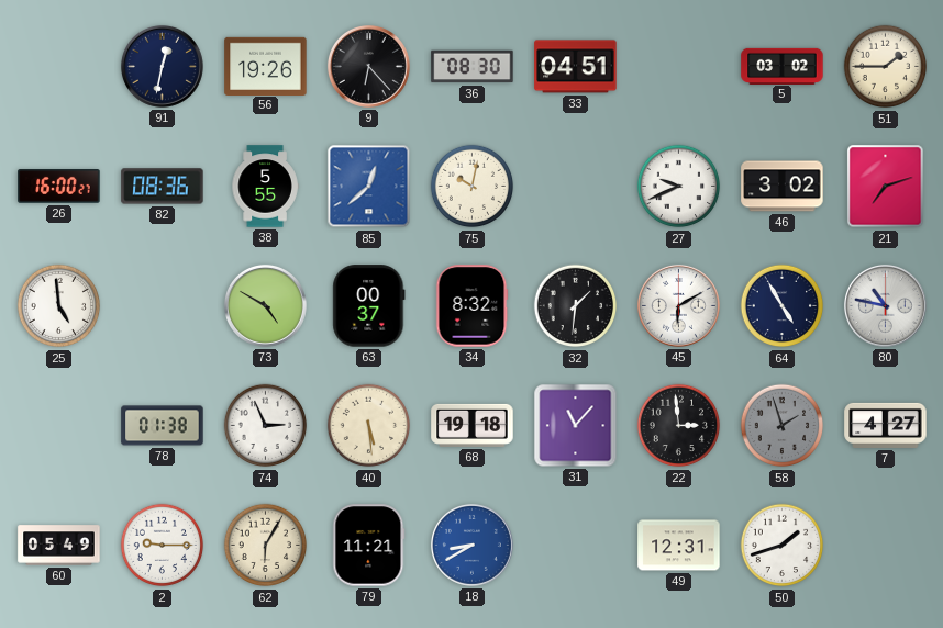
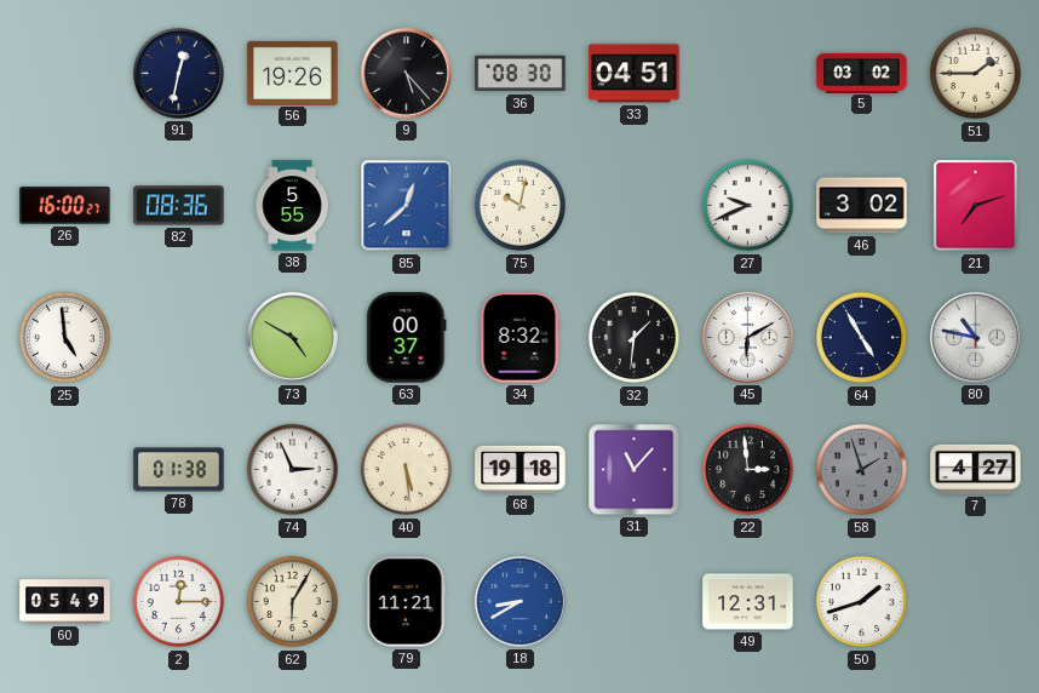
9: 6:23 -> 5:23 (406, 73)
2: 9:15 -> 12:15 (179, 602)
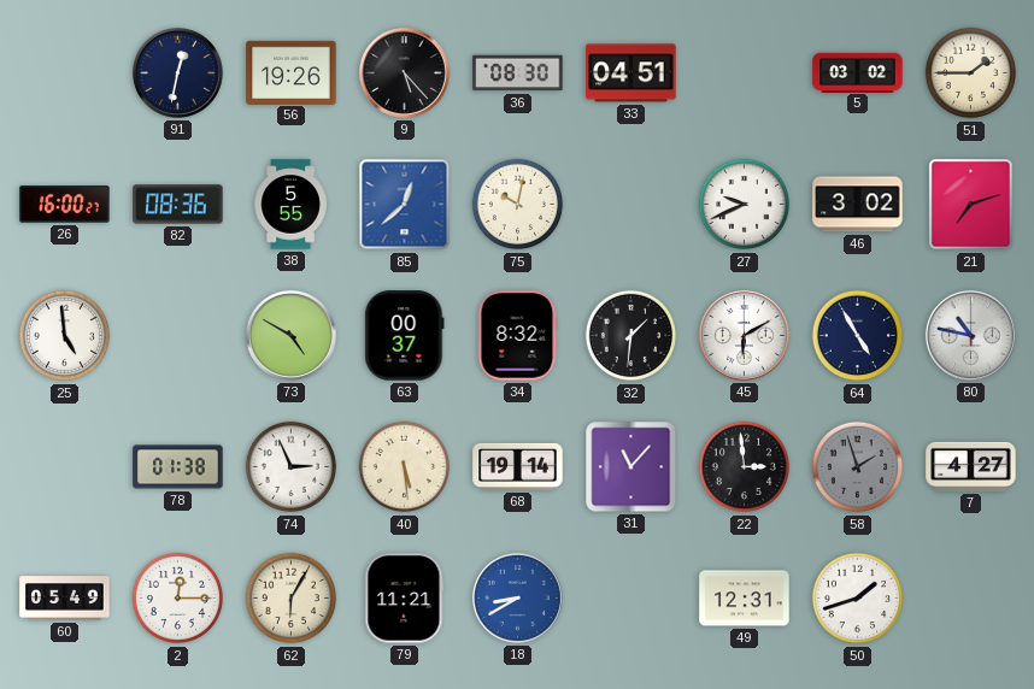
68: 19:18 -> 19:14 (518, 466)
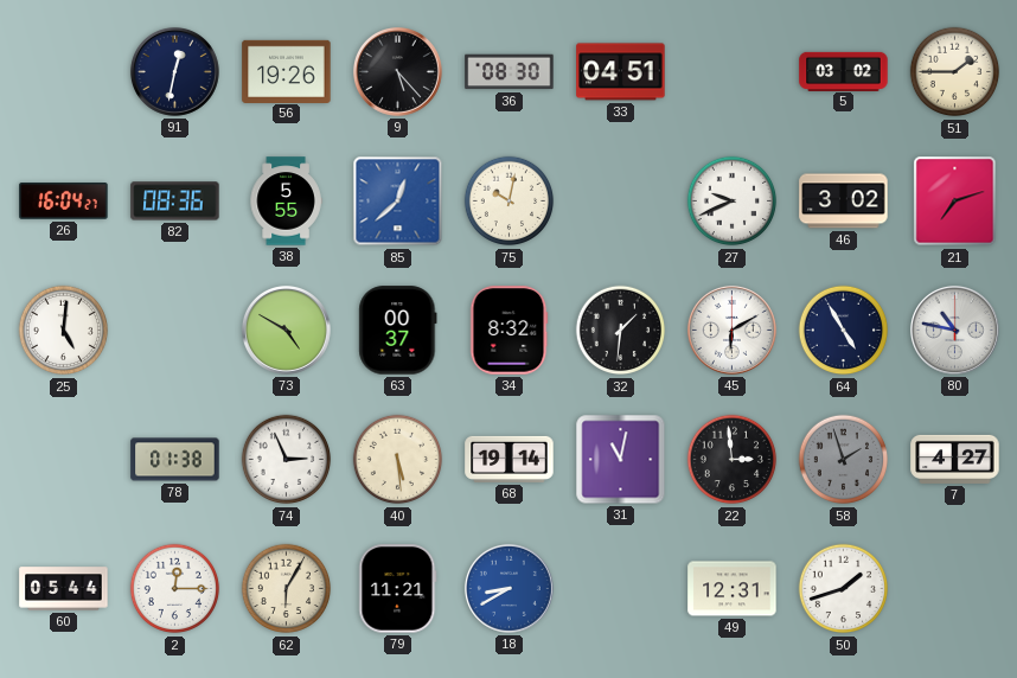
26: 16:00 -> 16:04 (64, 202)
25: 4:59 -> 5:01 (64, 331)
31: 11:07 -> 11:02 (621, 460)
60: 05:49 -> 05:44 (64, 589)
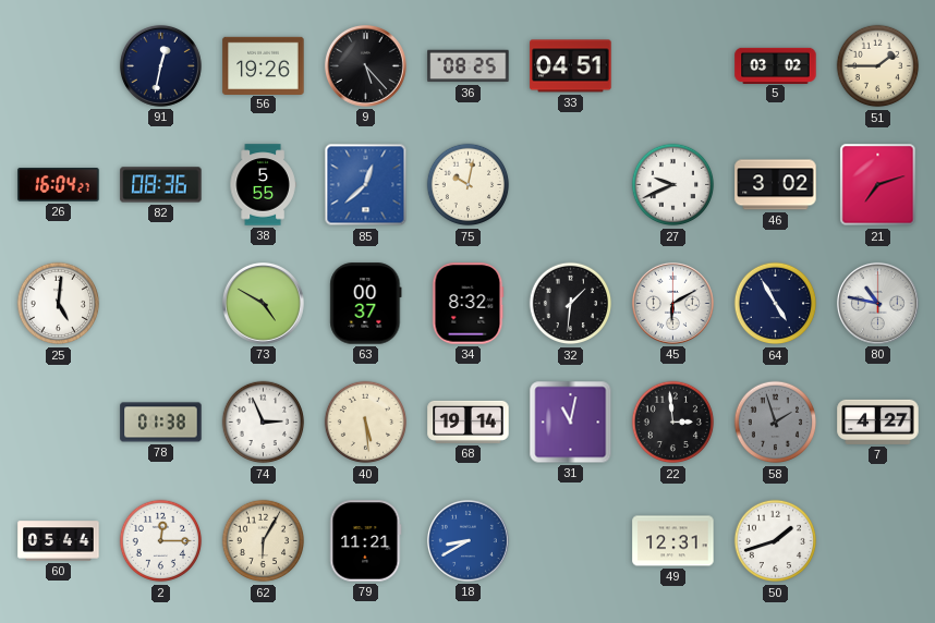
36: 08:30 -> 08:25 (469, 66)
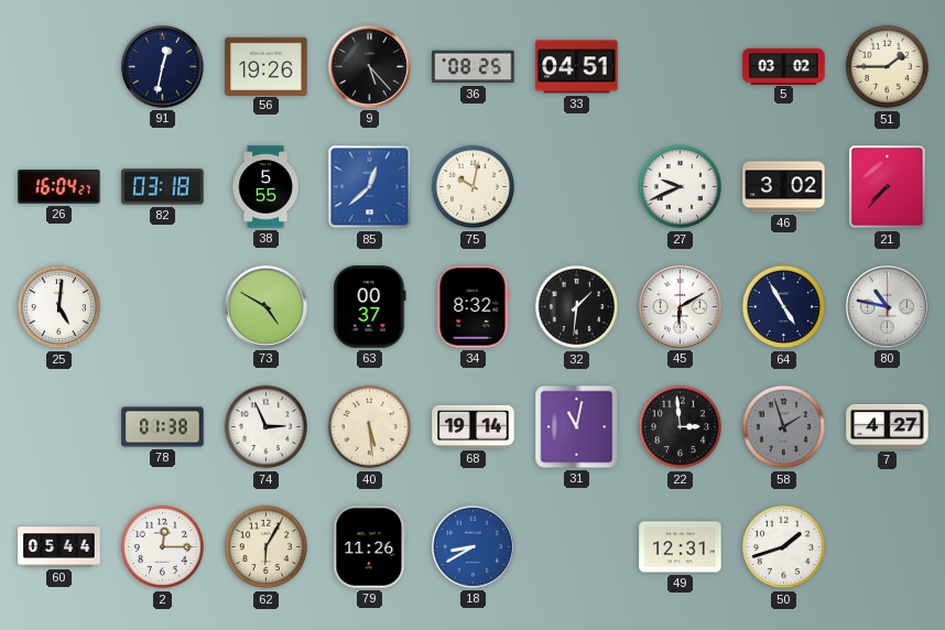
82: 08:36 -> 03:18 (163, 187)
21: 7:12 -> 7:37 (888, 187)
79: 11:21 -> 11:26 (370, 547)
